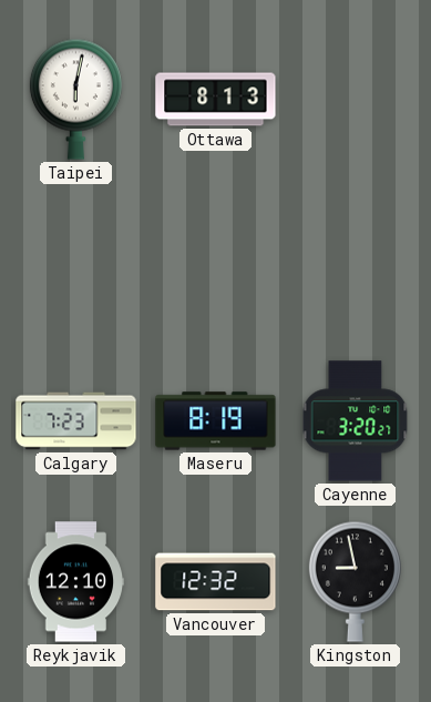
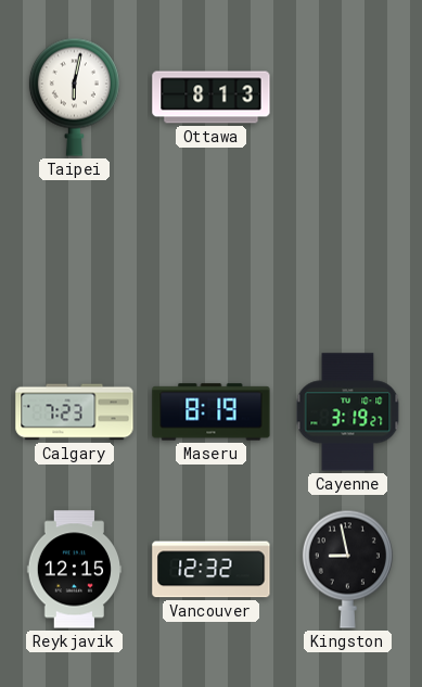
Cayenne: 3:20 -> 3:19 (348, 412)
Reykjavik: 12:10 -> 12:15 (75, 570)
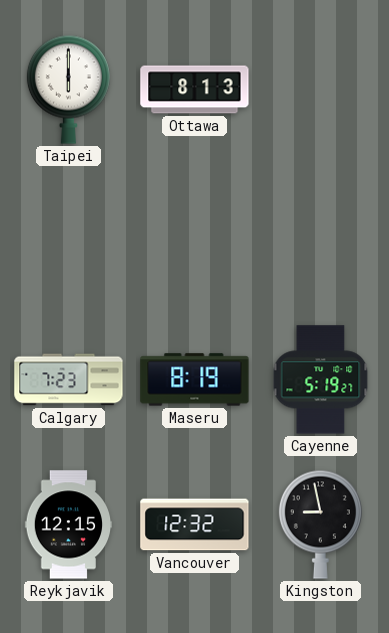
Taipei: 6:02 -> 6:00 (68, 89)
Cayenne: 3:19 -> 5:19 (321, 380)
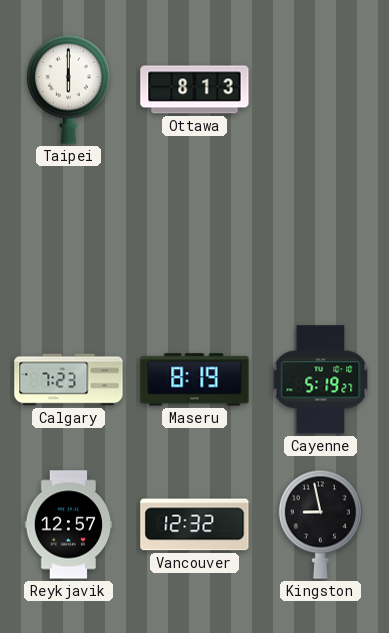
Reykjavik: 12:15 -> 12:57 (69, 525)
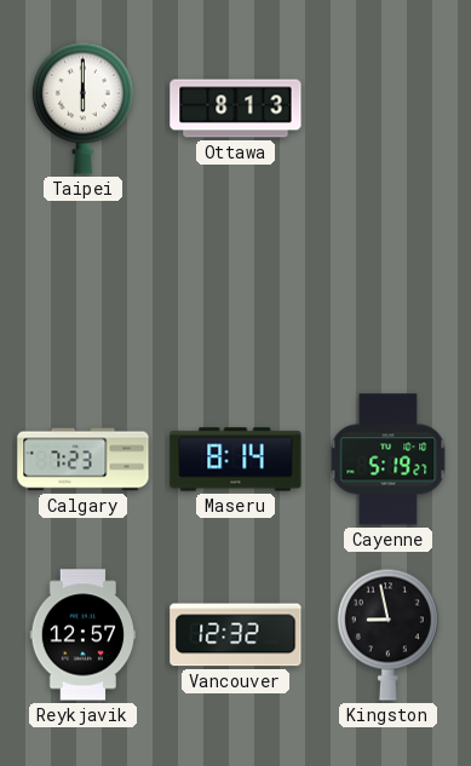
Maseru: 8:19 -> 8:14 (236, 460)
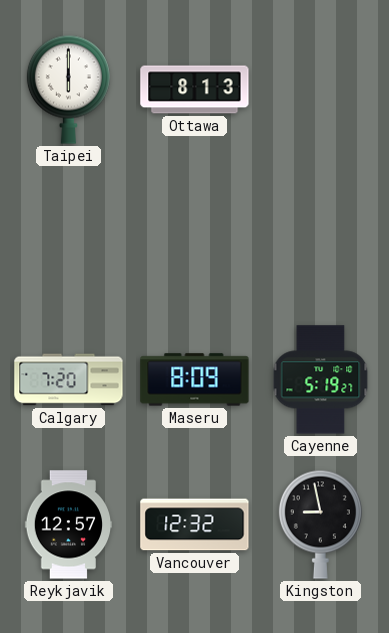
Calgary: 7:23 -> 7:20 (69, 380)
Maseru: 8:14 -> 8:09 (195, 380)
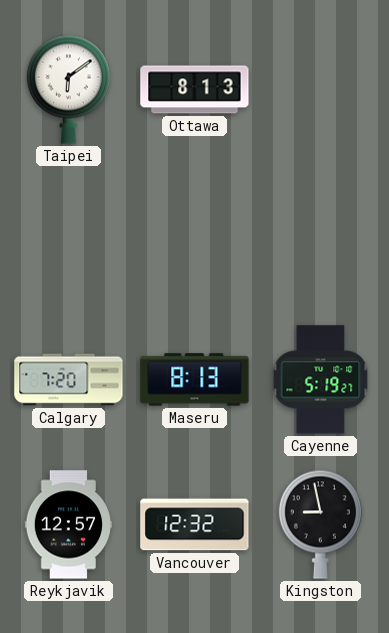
Taipei: 6:00 -> 6:09 (68, 89)
Maseru: 8:09 -> 8:13 (195, 380)
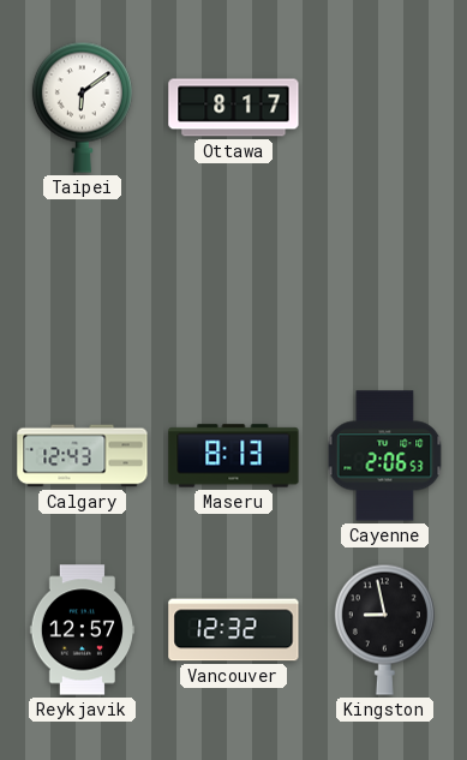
Ottawa: 8:13 -> 8:17 (234, 108)
Calgary: 7:20 -> 12:43 (83, 456)
Cayenne: 5:19 -> 2:06 (385, 456)
